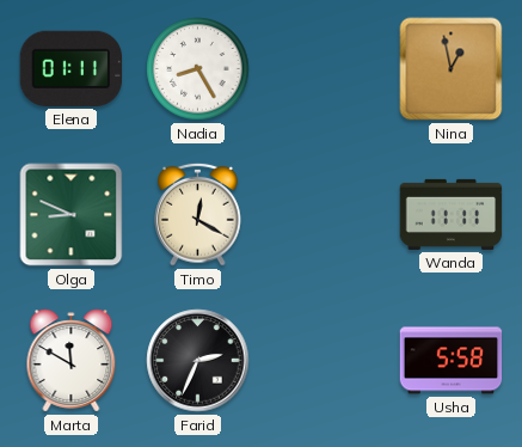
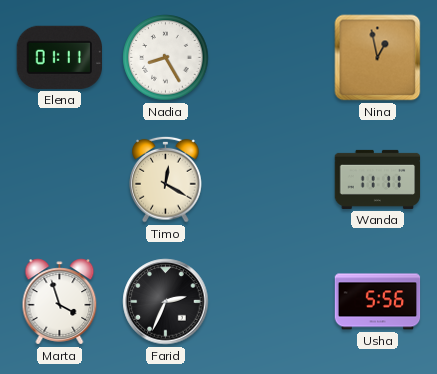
Olga: 8:49 -> none (72, 215)
Marta: 11:50 -> 3:57 (60, 302)
Usha: 5:58 -> 5:56 (378, 302)
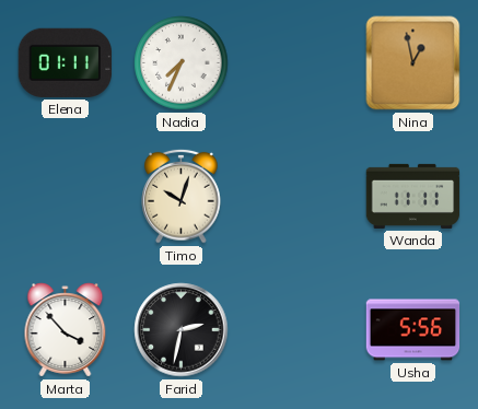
Nadia: 8:25 -> 7:34 (182, 63)
Timo: 12:20 -> 10:03 (182, 196)
Marta: 3:57 -> 3:53 (66, 330)
Farid: 2:34 -> 2:32 (182, 330)
